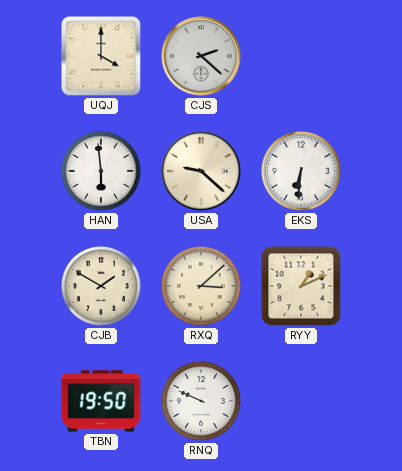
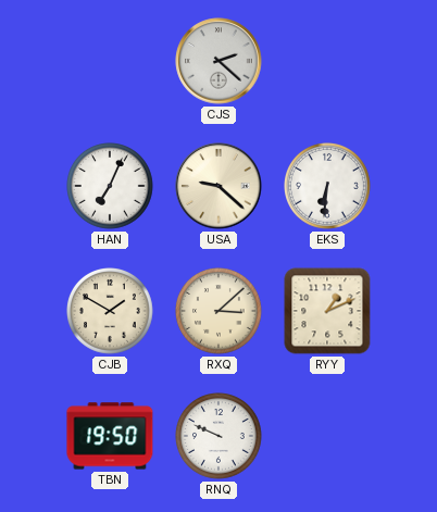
UQJ: 4:00 -> none (101, 56)
HAN: 5:59 -> 7:04 (111, 187)
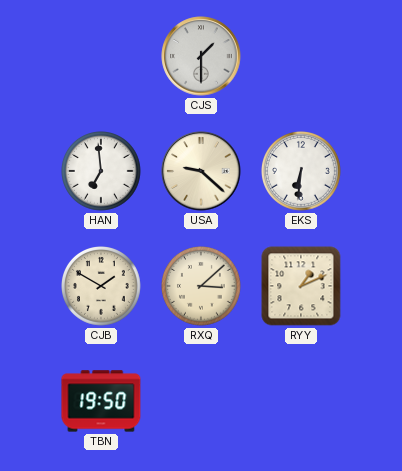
CJS: 2:22 -> 1:30 (201, 56)
HAN: 7:04 -> 6:59 (102, 172)
RNQ: 9:49 -> none (220, 437)
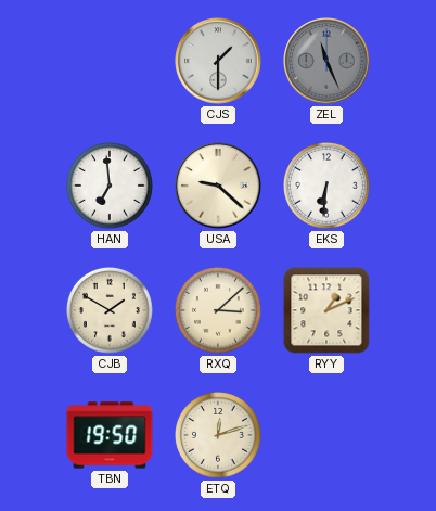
ZEL: none -> 11:26 (326, 61)
ETQ: none -> 12:12 (219, 436)
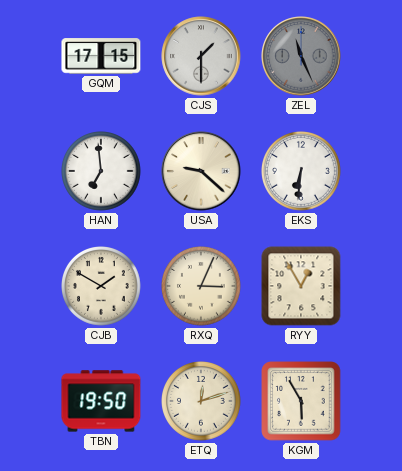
GQM: none -> 17:15 (101, 56)
RXQ: 3:08 -> 3:04 (202, 287)
RYY: 1:11 -> 12:55 (301, 286)
KGM: none -> 5:55 (301, 401)
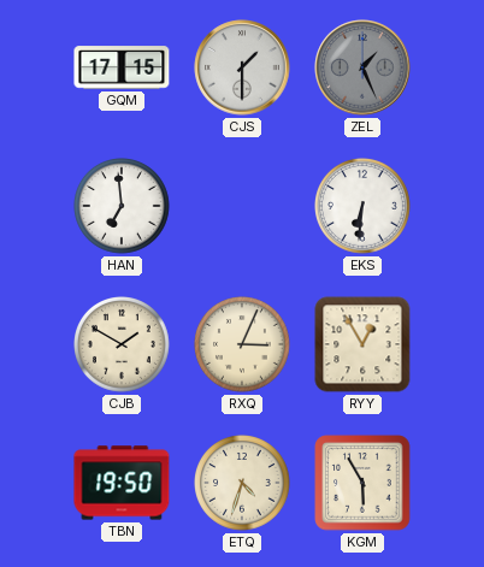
ZEL: 11:26 -> 1:26 (362, 67)
USA: 9:22 -> none (201, 171)
ETQ: 12:12 -> 4:33 (243, 484)
